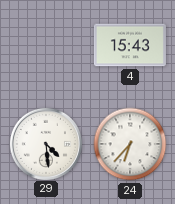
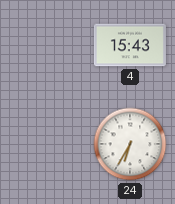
29: 4:29 -> none (45, 143)
24: 6:37 -> 6:35 (130, 144)
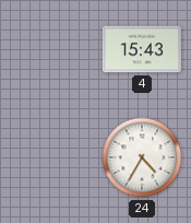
24: 6:35 -> 4:35 (142, 157)
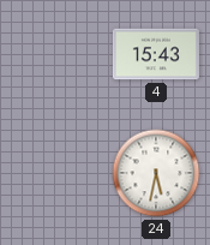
24: 4:35 -> 5:32 (156, 173)
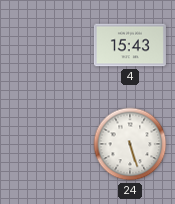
24: 5:32 -> 5:27 (130, 144)
